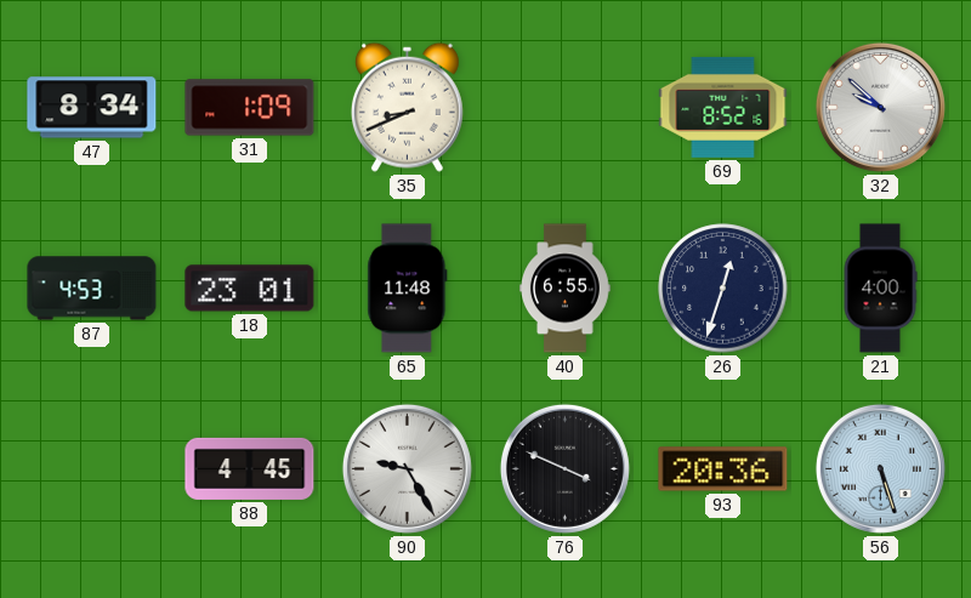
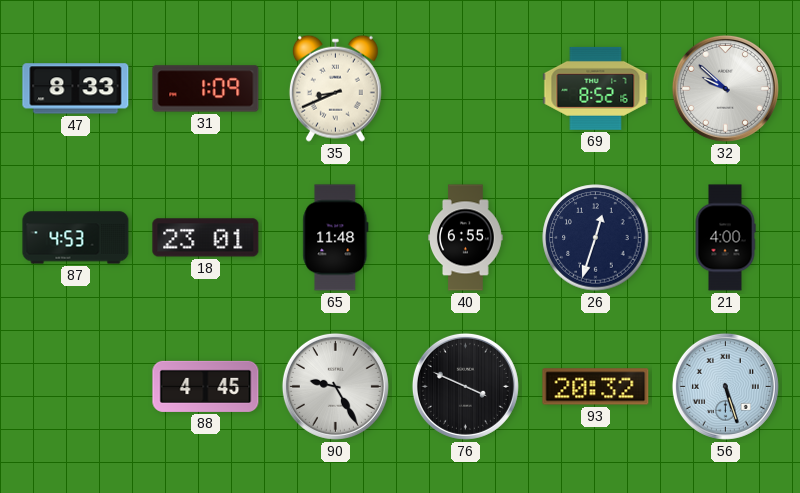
47: 8:34 -> 8:33 (76, 89)
93: 20:36 -> 20:32 (596, 387)
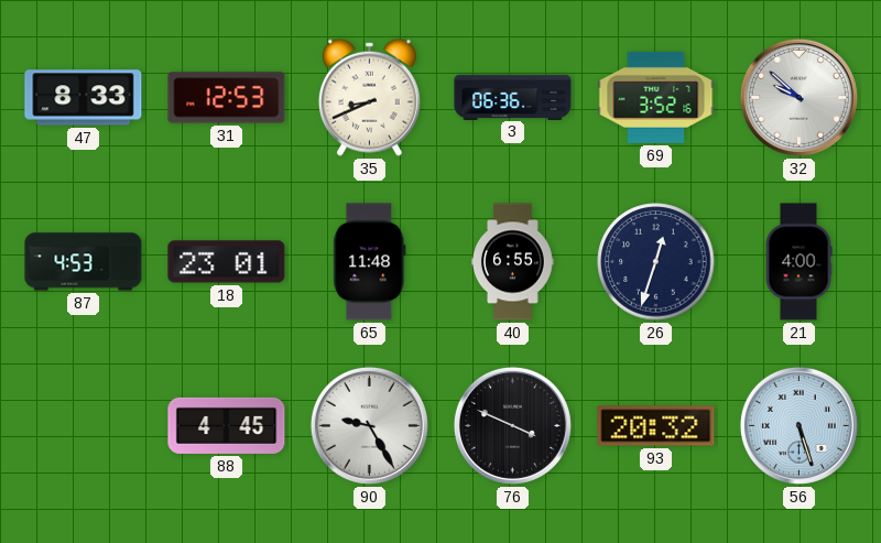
31: 1:09 -> 12:53 (227, 98)
3: none -> 06:36 (513, 97)
69: 8:52 -> 3:52 (656, 97)
